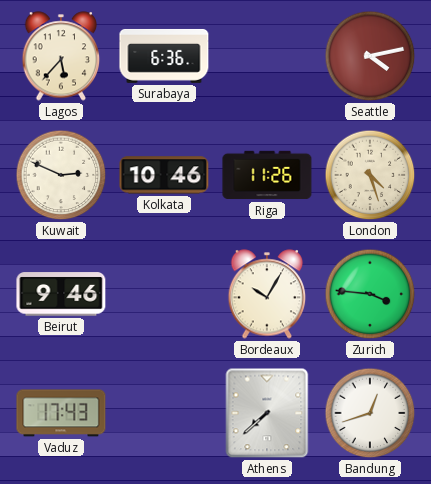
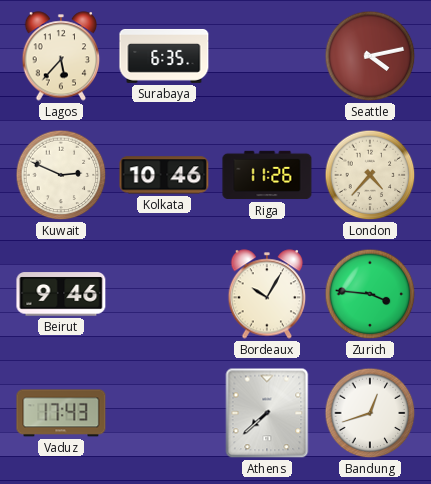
Surabaya: 6:36 -> 6:35 (164, 56)
London: 4:27 -> 4:37 (370, 175)
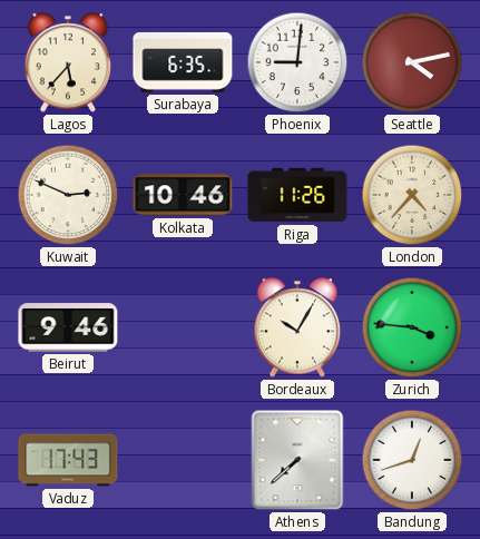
Phoenix: none -> 9:01 (297, 62)
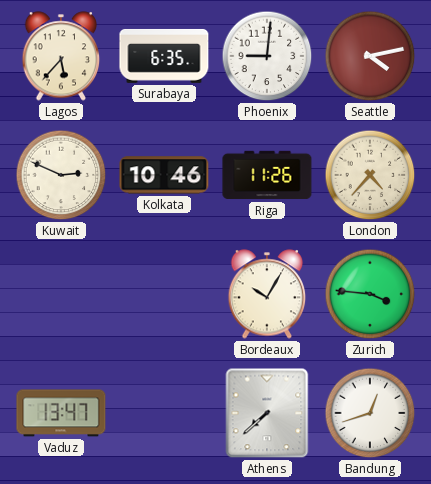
Beirut: 9:46 -> none (68, 327)
Vaduz: 17:43 -> 13:47 (61, 413)
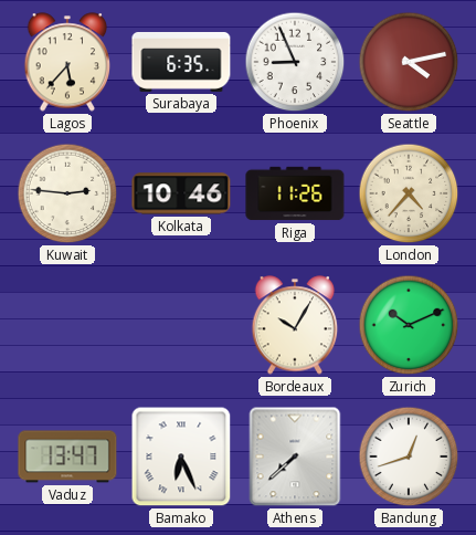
Phoenix: 9:01 -> 8:56 (295, 62)
Kuwait: 2:49 -> 2:46 (67, 193)
Zurich: 3:46 -> 10:11 (409, 325)
Bamako: none -> 6:26 (181, 457)
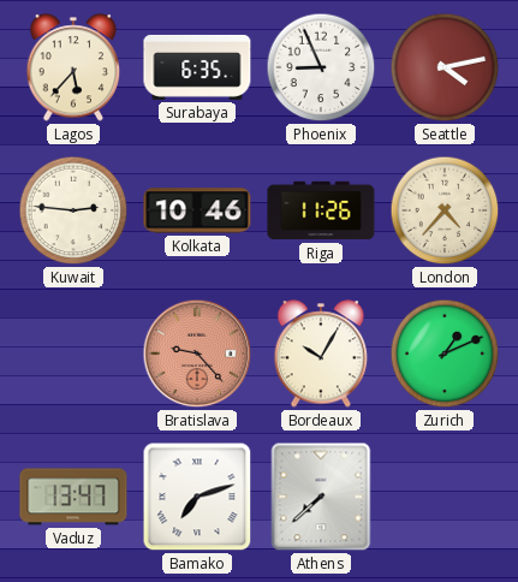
Bratislava: none -> 9:23 (197, 354)
Zurich: 10:11 -> 1:11 (445, 354)
Bamako: 6:26 -> 7:12 (197, 497)
Bandung: 12:42 -> none (409, 457)
